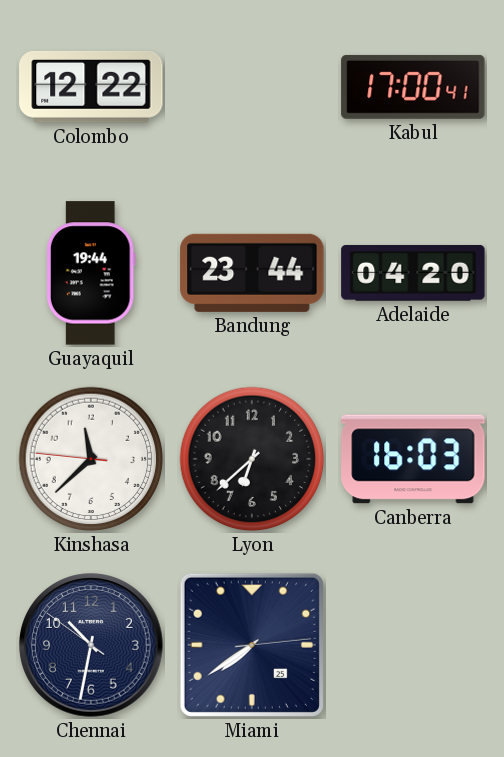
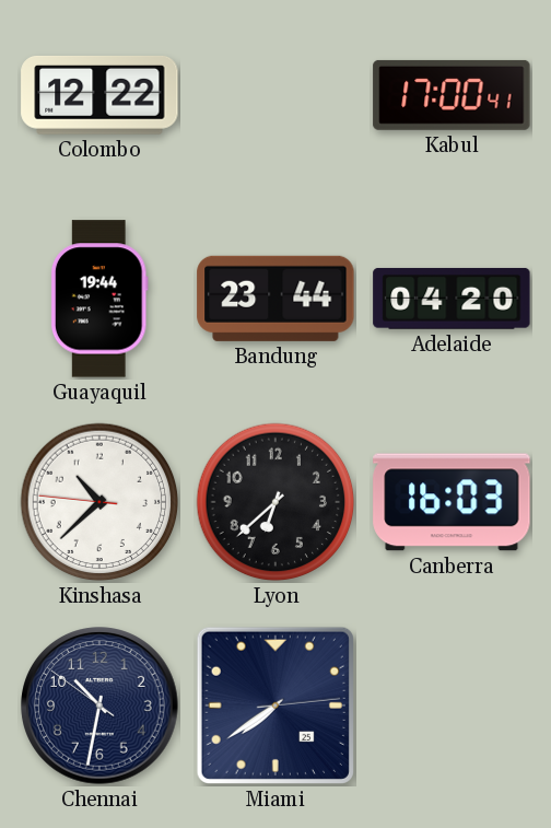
Kinshasa: 11:37 -> 10:37 (99, 502)
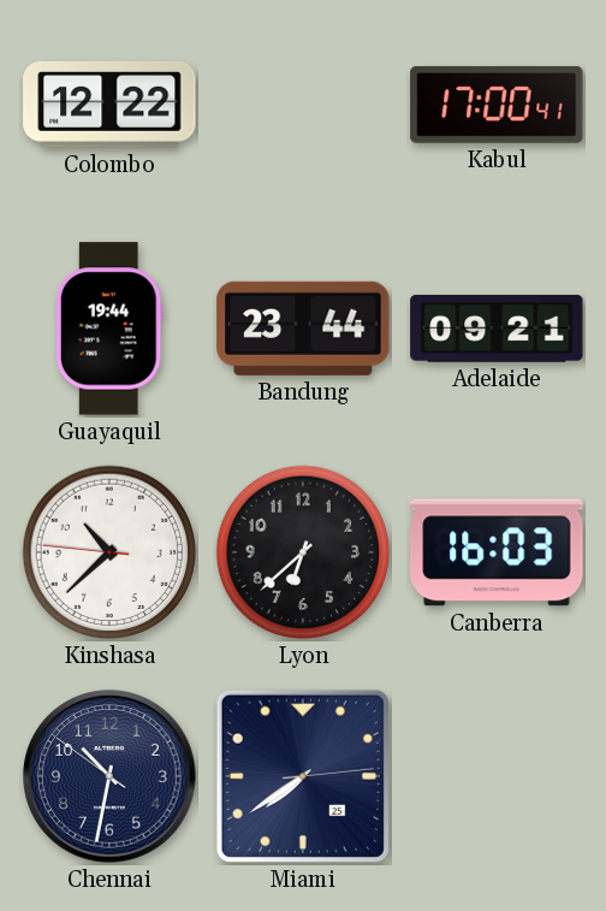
Adelaide: 04:20 -> 09:21 (497, 329)
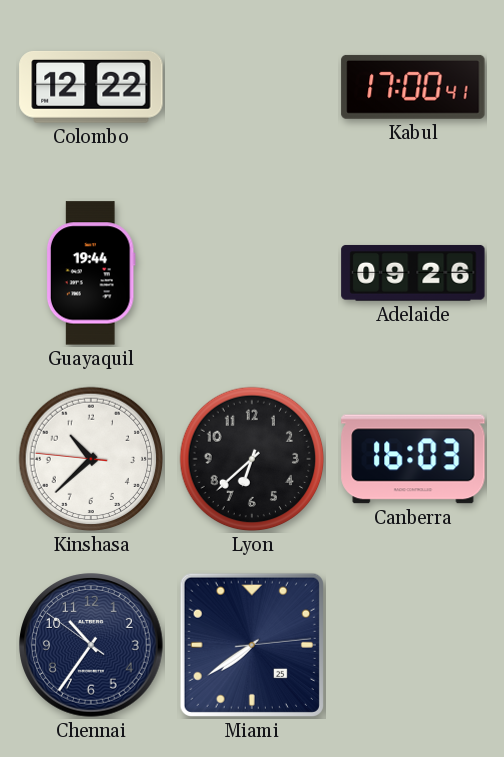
Bandung: 23:44 -> none (303, 329)
Adelaide: 09:21 -> 09:26 (413, 273)
Chennai: 10:31 -> 10:35 (91, 645)
